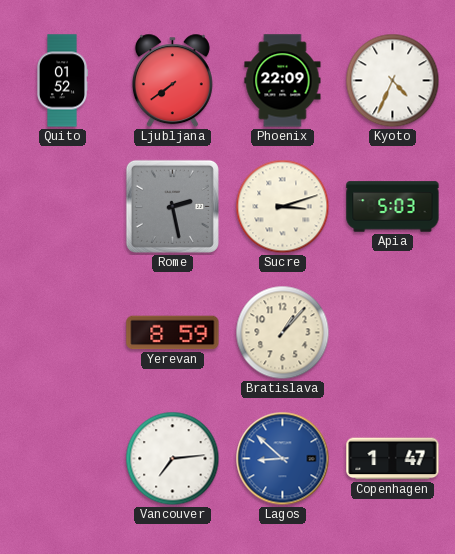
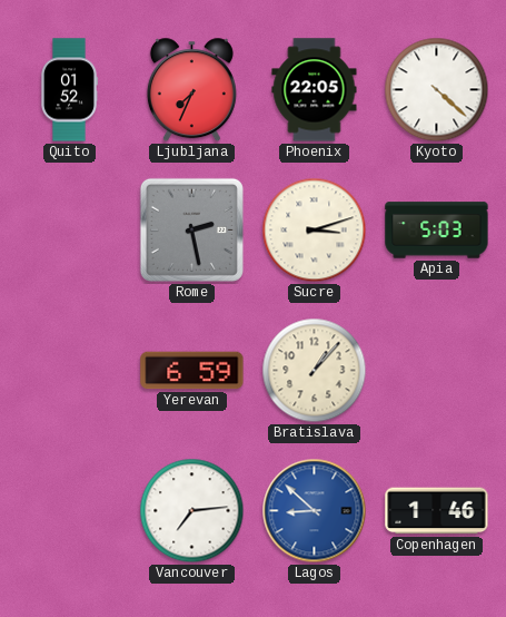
Ljubljana: 7:39 -> 7:34 (191, 90)
Phoenix: 22:09 -> 22:05 (315, 90)
Kyoto: 4:34 -> 4:22 (437, 90)
Yerevan: 8:59 -> 6:59 (192, 371)
Copenhagen: 1:47 -> 1:46 (437, 511)
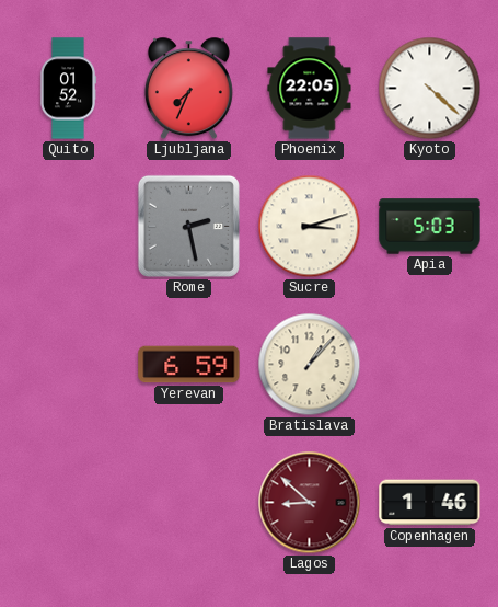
Vancouver: 7:14 -> none (192, 511)
Lagos dial: blue -> burgundy (310, 503)
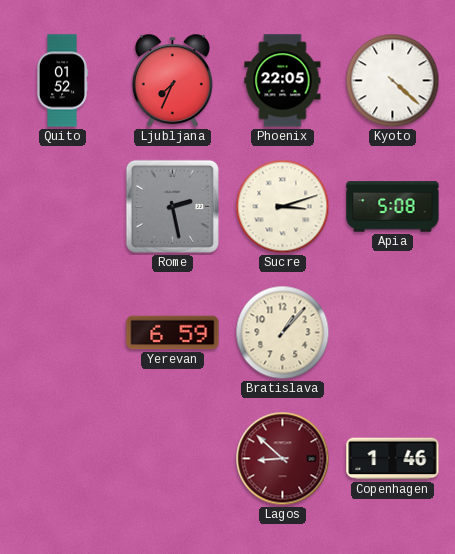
Apia: 5:03 -> 5:08 (393, 207)
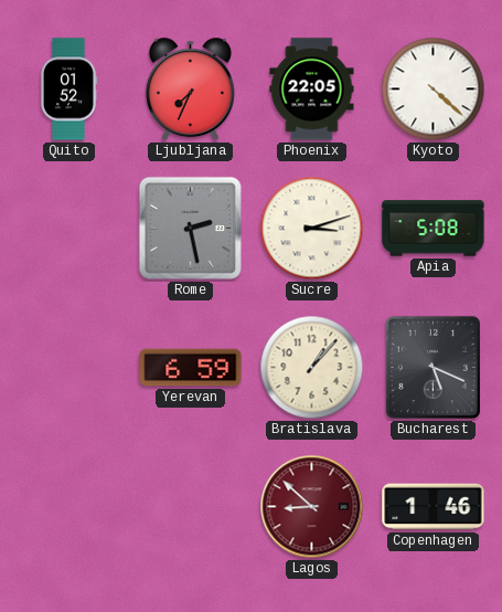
Bucharest: none -> 5:19 (432, 367)
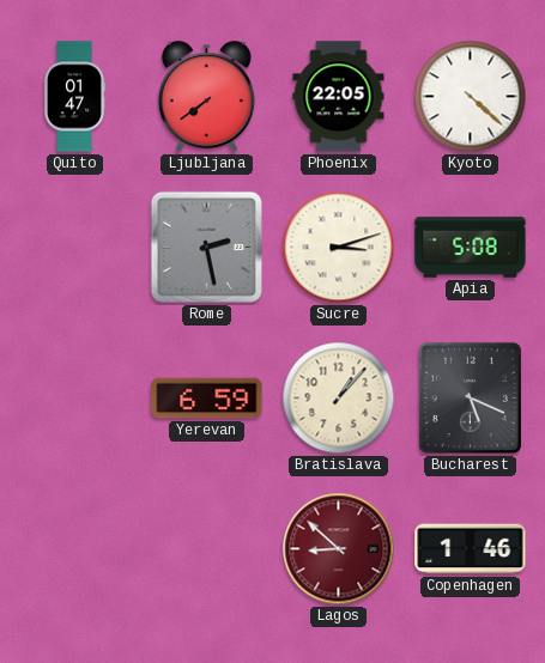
Quito: 01:52 -> 01:47 (73, 97)
Ljubljana: 7:34 -> 7:39 (206, 97)
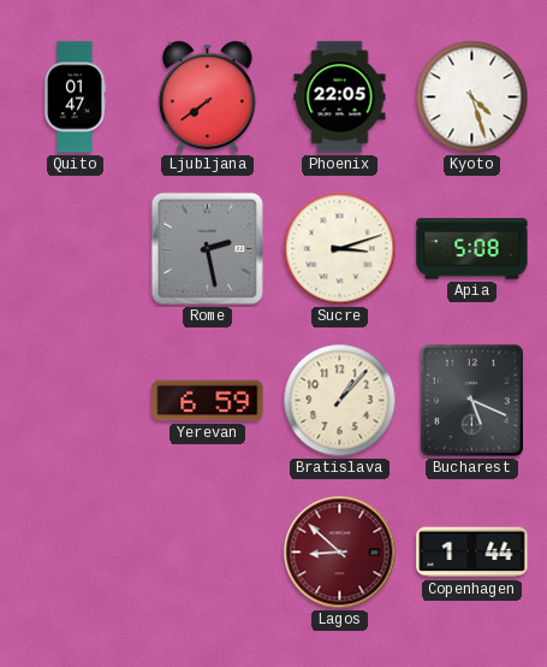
Kyoto: 4:22 -> 4:27 (472, 98)
Copenhagen: 1:46 -> 1:44 (472, 553)
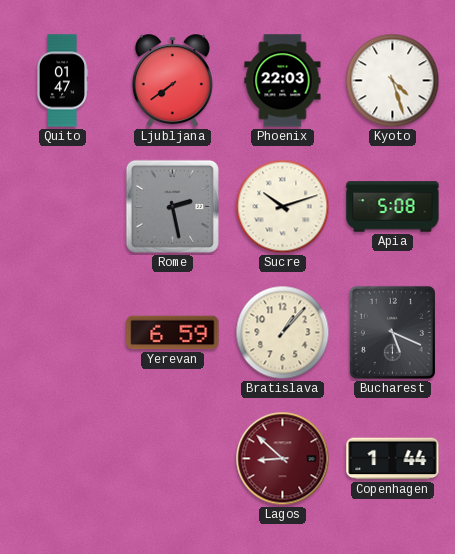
Phoenix: 22:05 -> 22:03 (283, 81)
Sucre: 3:12 -> 10:12 (283, 207)
